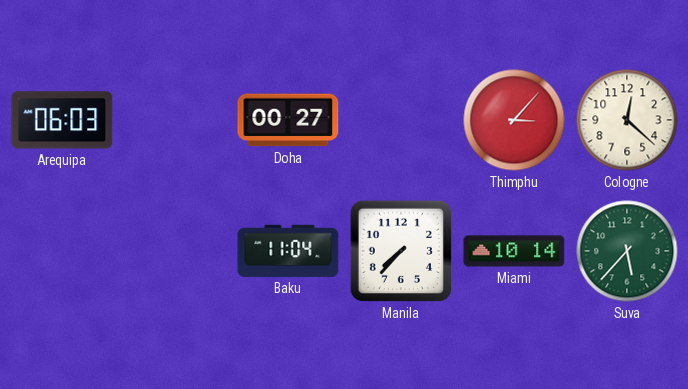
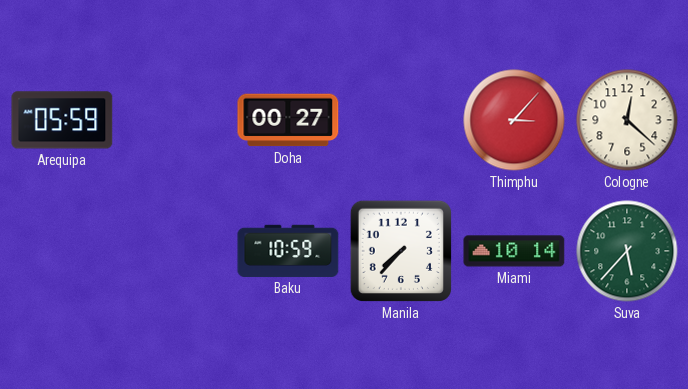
Arequipa: 06:03 -> 05:59 (62, 120)
Baku: 11:04 -> 10:59 (288, 251)
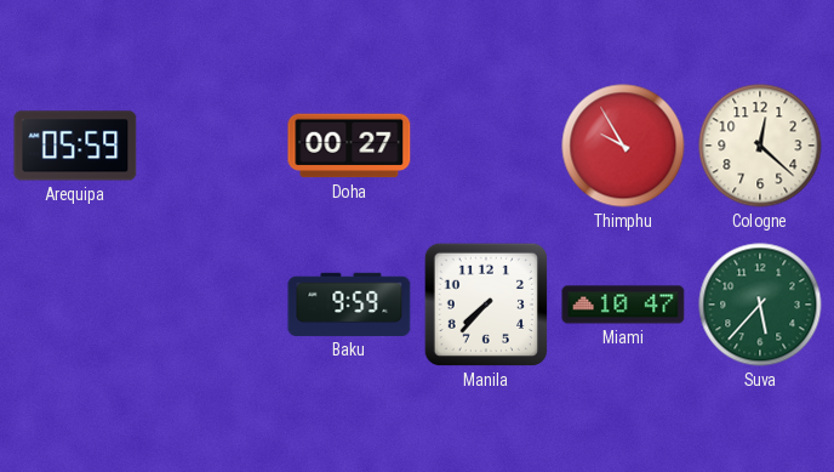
Thimphu: 3:07 -> 9:55 (623, 146)
Baku: 10:59 -> 9:59 (349, 305)
Miami: 10:14 -> 10:47 (623, 305)
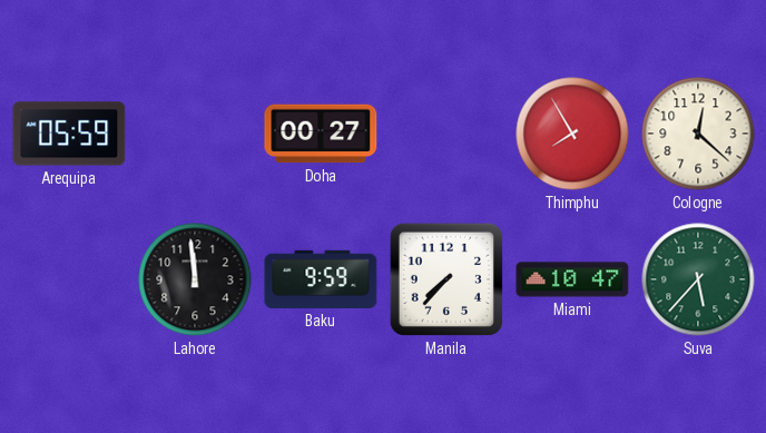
Thimphu: 9:55 -> 7:55 (572, 134)
Lahore: none -> 11:59 (195, 279)
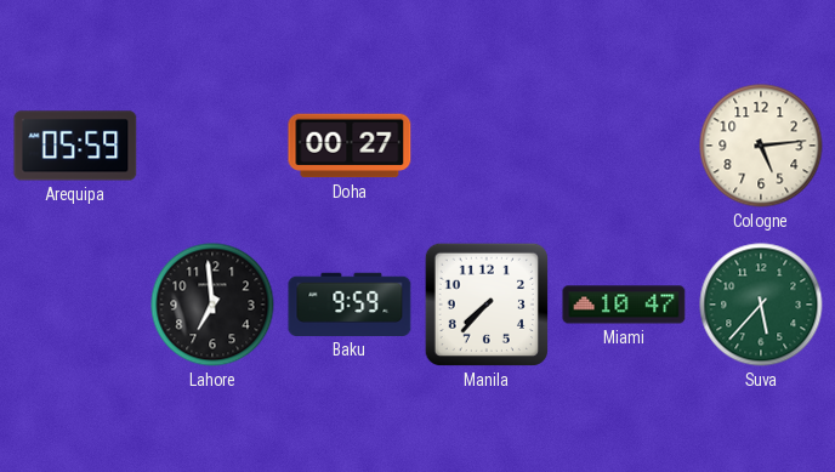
Thimphu: 7:55 -> none (572, 134)
Cologne: 12:22 -> 5:14 (761, 146)
Lahore: 11:59 -> 6:59 (212, 305)
